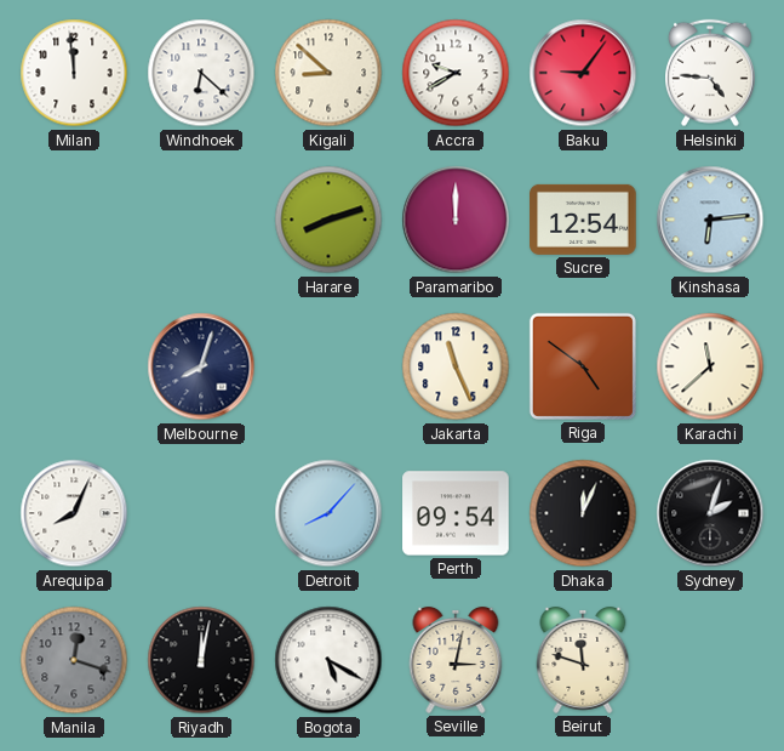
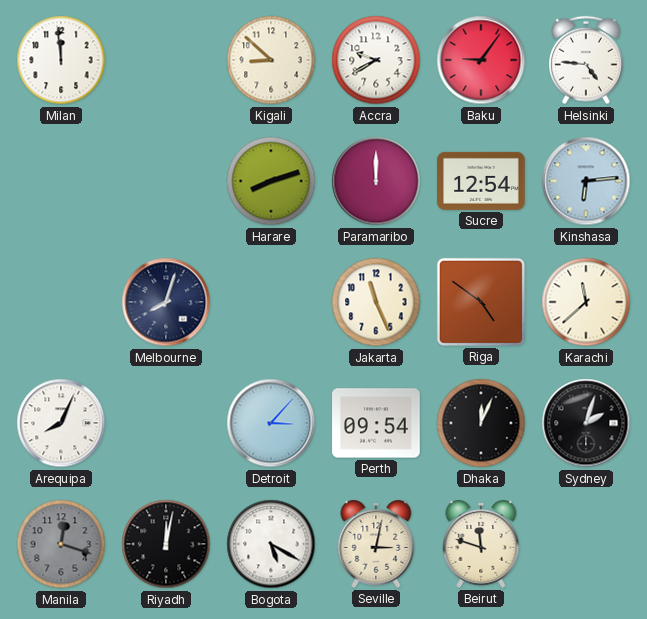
Windhoek: 6:22 -> none (201, 73)
Detroit: 8:07 -> 3:07 (271, 423)
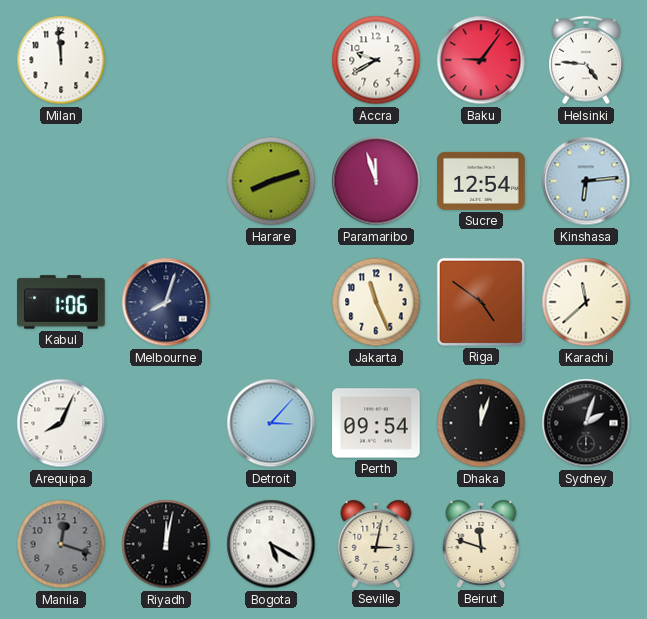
Kigali: 8:52 -> none (271, 60)
Paramaribo: 12:00 -> 11:57 (376, 181)
Kabul: none -> 1:06 (61, 302)
Dhaka: 12:04 -> 12:03 (481, 423)
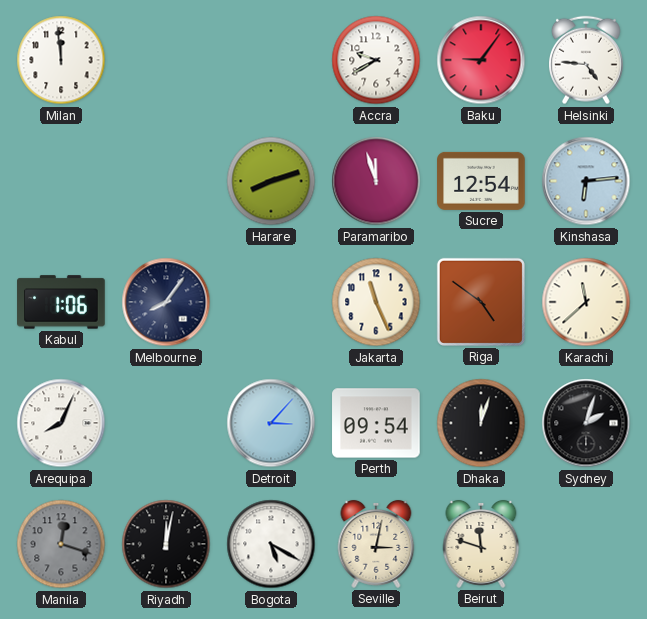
Melbourne: 8:03 -> 8:06 (166, 302)
